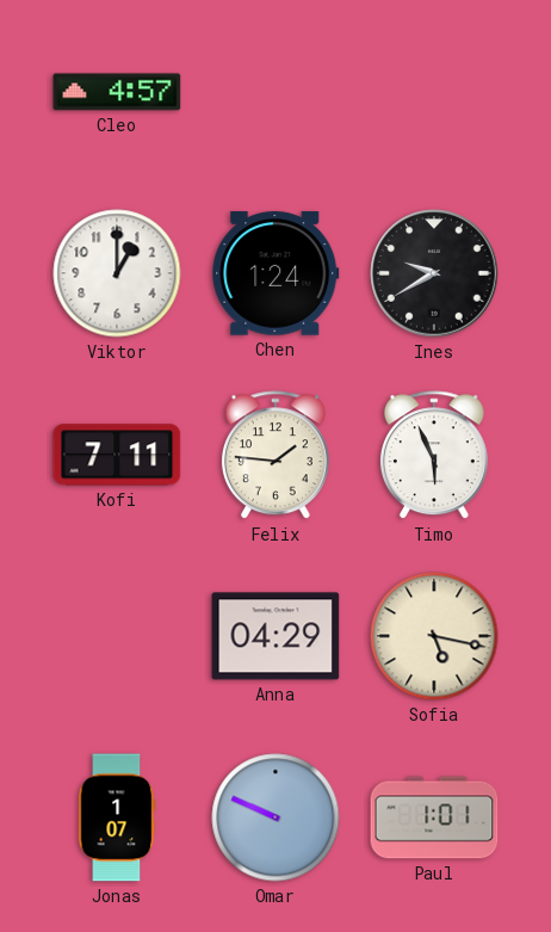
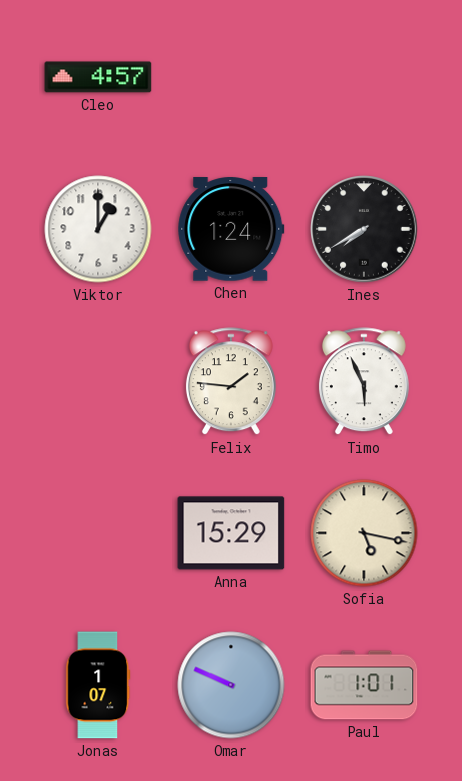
Ines: 9:40 -> 7:40 (364, 229)
Kofi: 7:11 -> none (117, 455)
Anna: 04:29 -> 15:29 (231, 533)
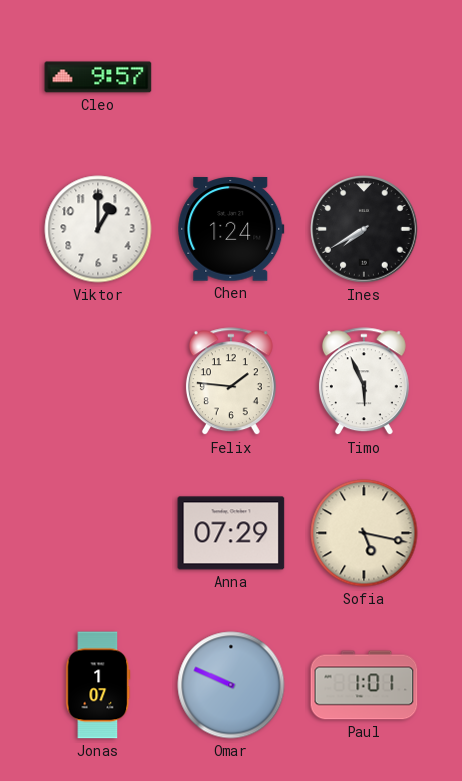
Cleo: 4:57 -> 9:57 (98, 77)
Anna: 15:29 -> 07:29 (231, 533)
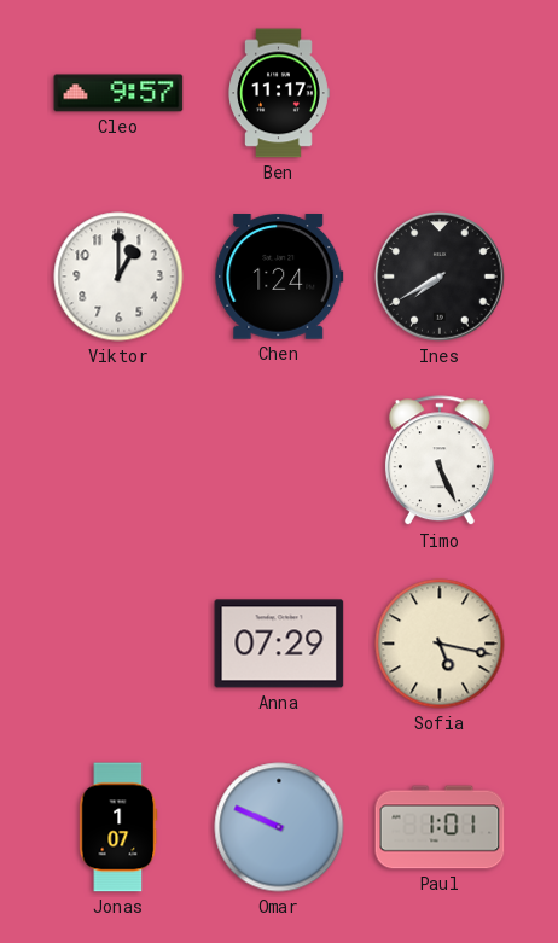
Ben: none -> 11:17 (279, 93)
Felix: 1:46 -> none (231, 382)
Timo: 5:56 -> 5:26 (440, 461)
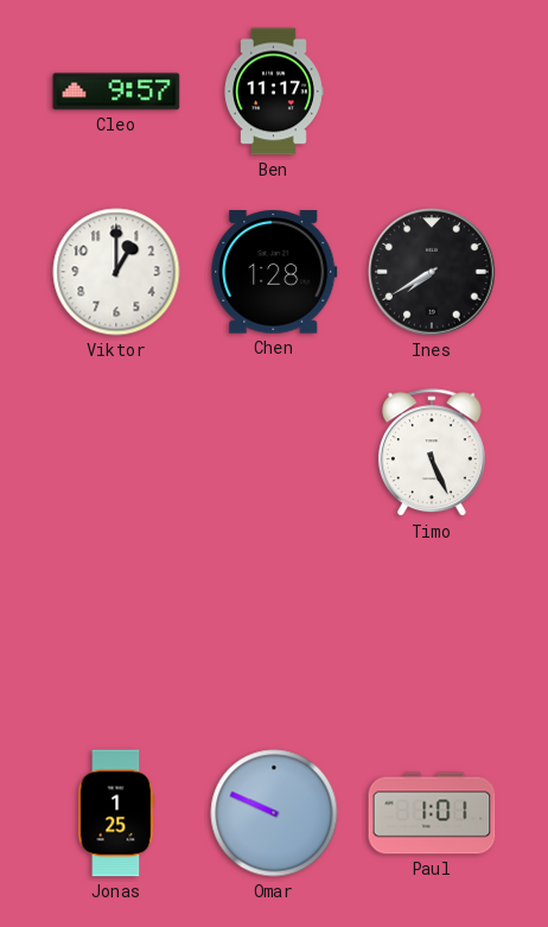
Chen: 1:24 -> 1:28 (274, 272)
Anna: 07:29 -> none (279, 644)
Sofia: 5:17 -> none (440, 644)
Jonas: 1:07 -> 1:25 (116, 813)
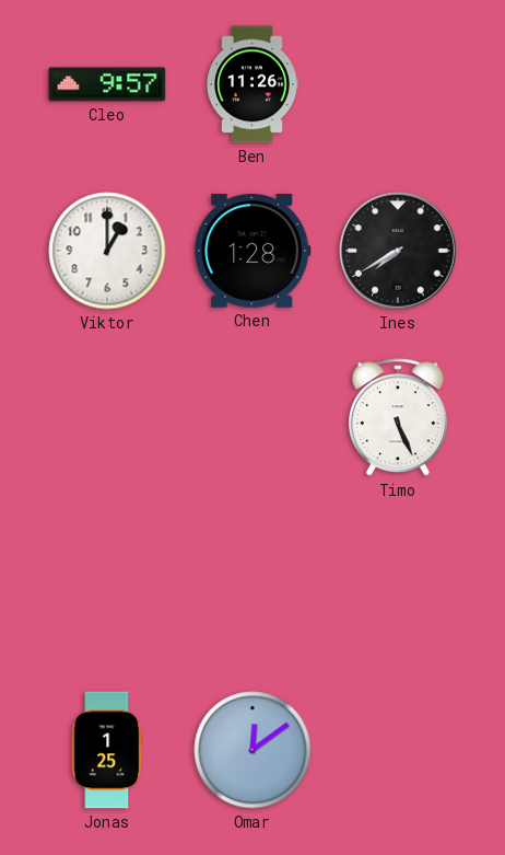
Ben: 11:17 -> 11:26 (252, 84)
Omar: 9:49 -> 12:09 (252, 750)
Paul: 1:01 -> none (432, 813)
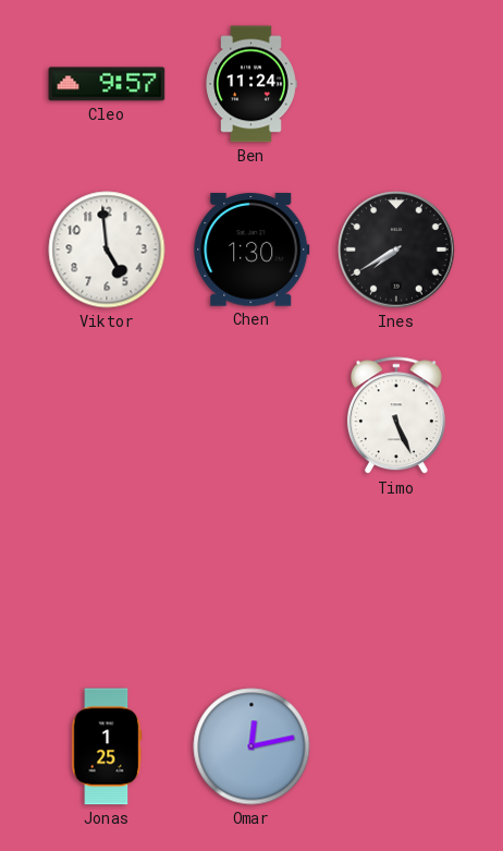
Ben: 11:26 -> 11:24 (251, 84)
Viktor: 1:00 -> 4:59 (107, 250)
Chen: 1:28 -> 1:30 (251, 250)
Omar: 12:09 -> 12:13 (251, 746)
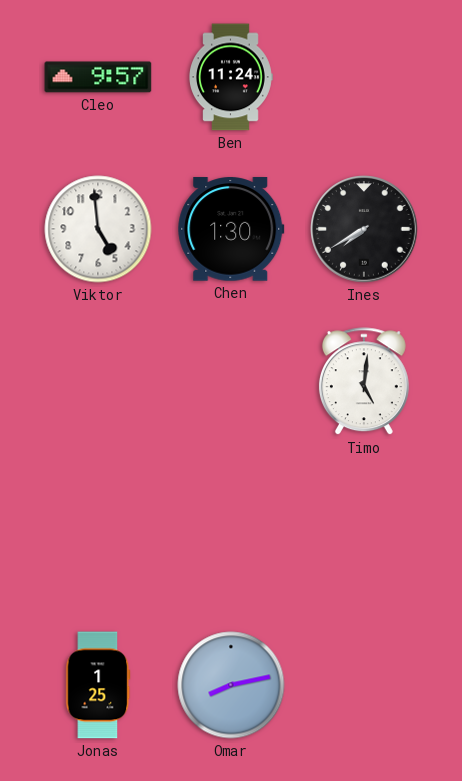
Timo: 5:26 -> 5:01 (364, 382)
Omar: 12:13 -> 8:13 (231, 685)
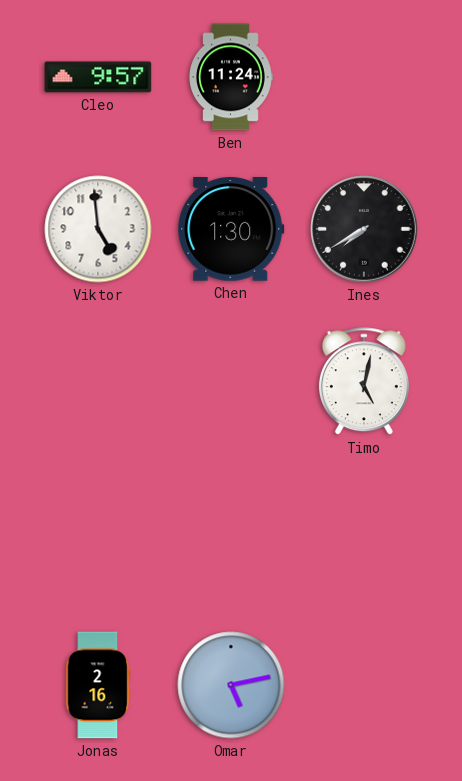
Timo: 5:01 -> 5:02 (364, 382)
Jonas: 1:25 -> 2:16 (98, 685)
Omar: 8:13 -> 5:13 (231, 685)
